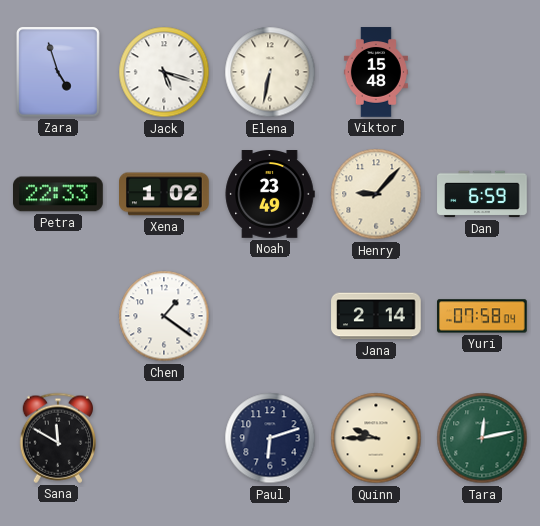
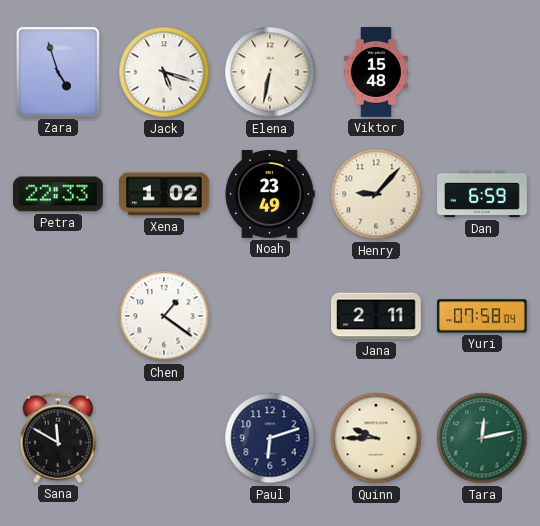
Jana: 2:14 -> 2:11 (376, 316)
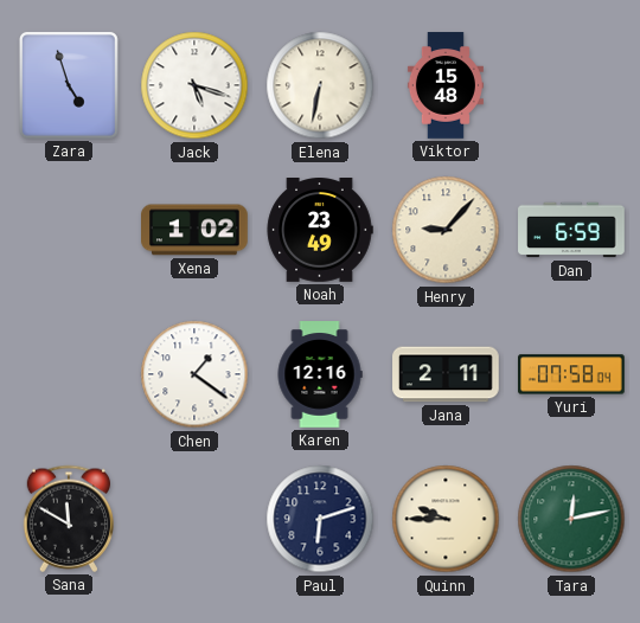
Petra: 22:33 -> none (59, 194)
Karen: none -> 12:16 (320, 374)
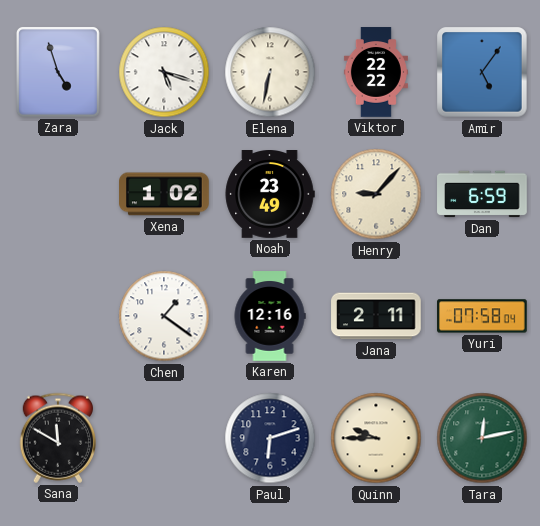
Viktor: 15:48 -> 22:22 (376, 72)
Amir: none -> 5:06 (482, 72)
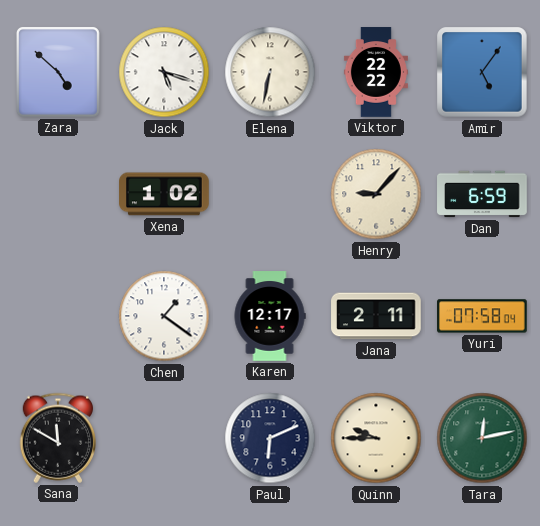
Zara: 4:57 -> 4:52 (58, 72)
Noah: 23:49 -> none (270, 194)
Karen: 12:16 -> 12:17 (270, 316)
Paul: 6:12 -> 6:11 (270, 438)
